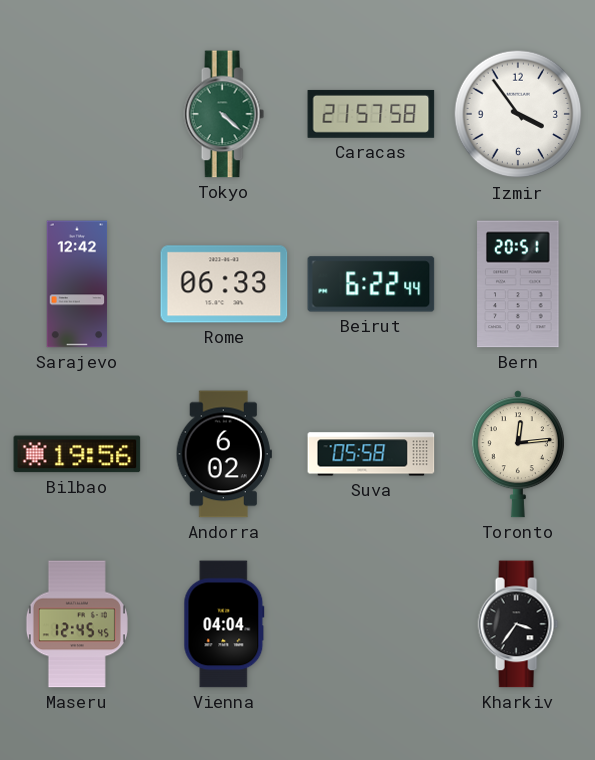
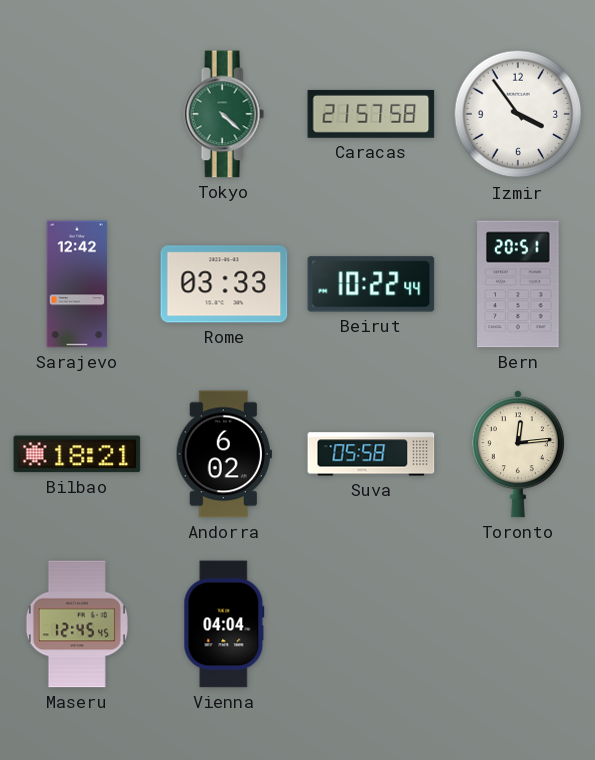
Rome: 06:33 -> 03:33 (224, 284)
Beirut: 6:22 -> 10:22 (371, 284)
Bilbao: 19:56 -> 18:21 (77, 454)
Kharkiv: 3:36 -> none (518, 624)
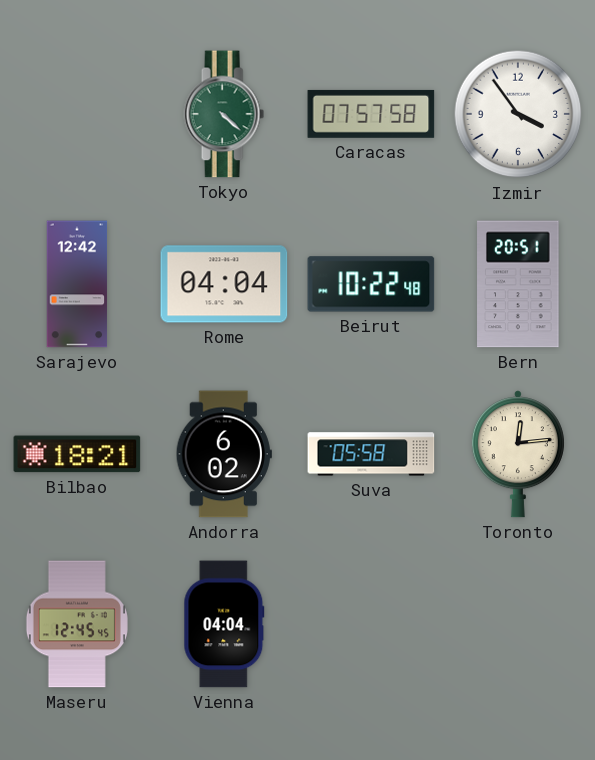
Caracas: 21:57 -> 07:57 (371, 114)
Rome: 03:33 -> 04:04 (224, 284)
Beirut: 10:22:44 -> 10:22:48 (371, 284)
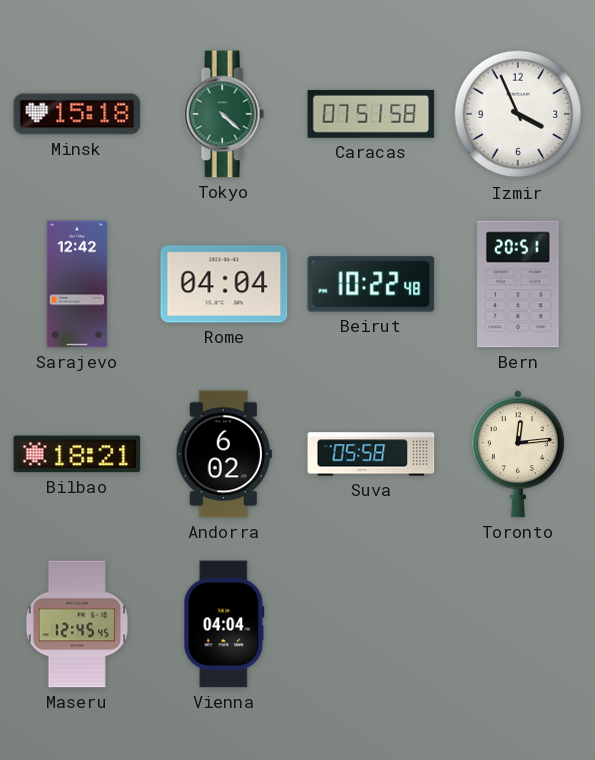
Minsk: none -> 15:18 (77, 114)
Caracas: 07:57 -> 07:51 (371, 114)
Izmir: 3:54 -> 3:56 (518, 114)
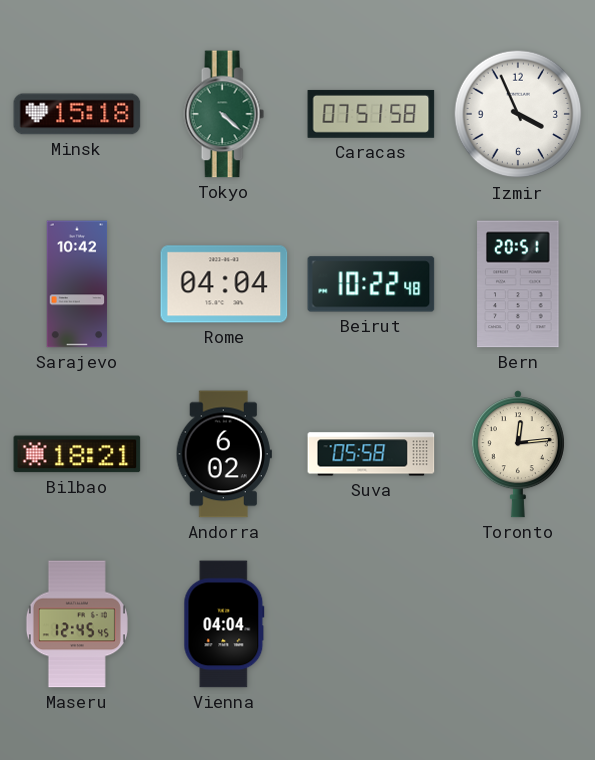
Sarajevo: 12:42 -> 10:42 (77, 284)
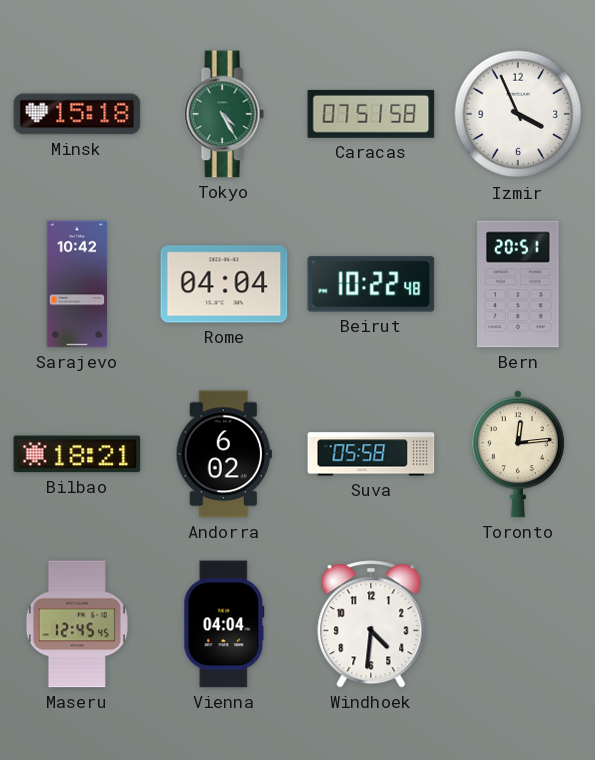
Tokyo: 4:22 -> 4:25 (224, 114)
Windhoek: none -> 4:31 (371, 624)
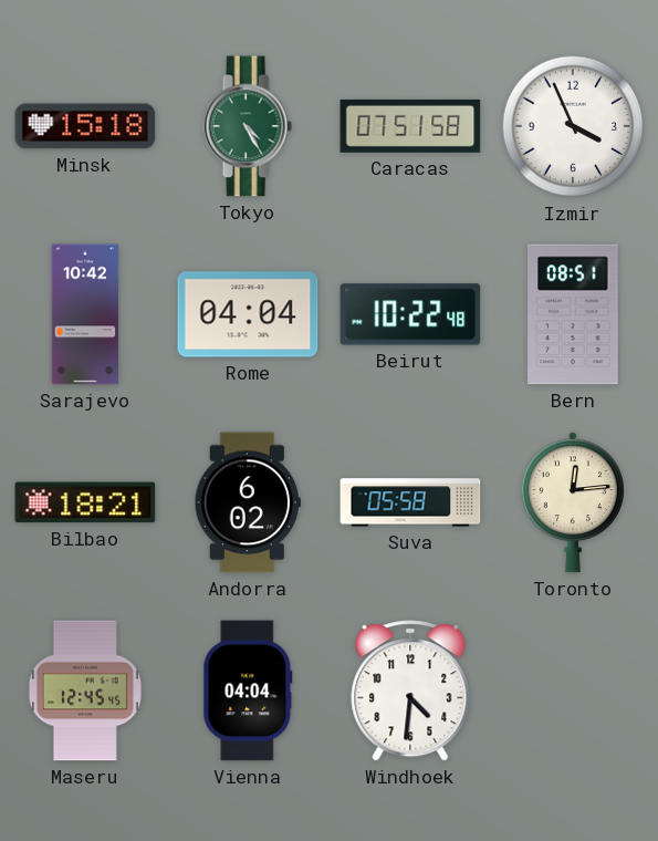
Bern: 20:51 -> 08:51 (573, 314)
